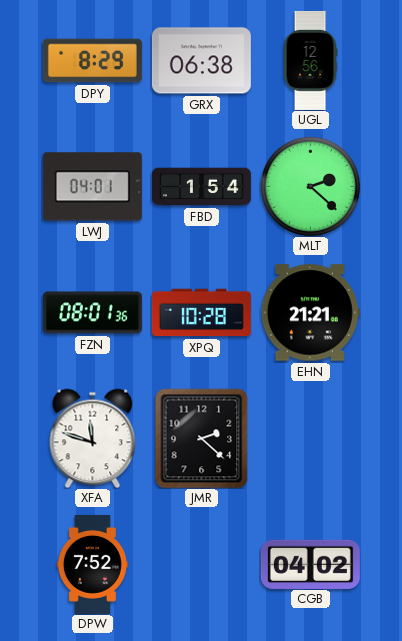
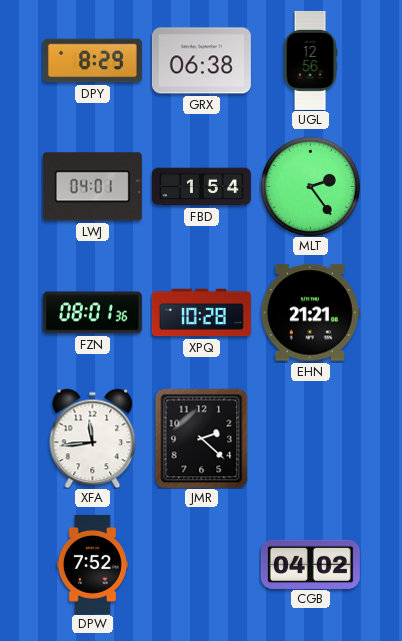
MLT: 2:22 -> 2:24 (310, 186)
XFA: 11:48 -> 11:44 (93, 438)
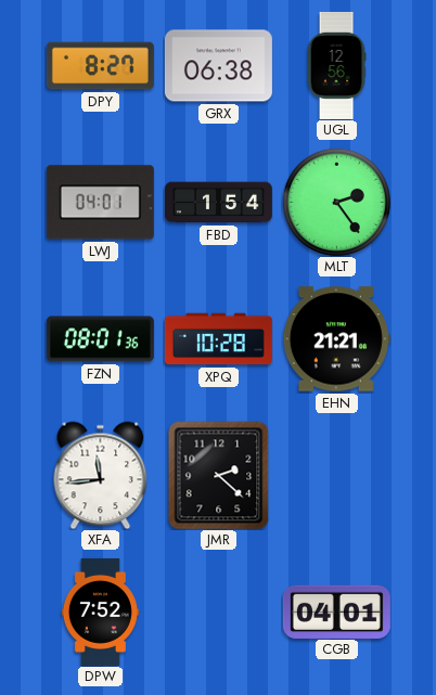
DPY: 8:29 -> 8:27 (100, 66)
CGB: 04:02 -> 04:01 (336, 612)
